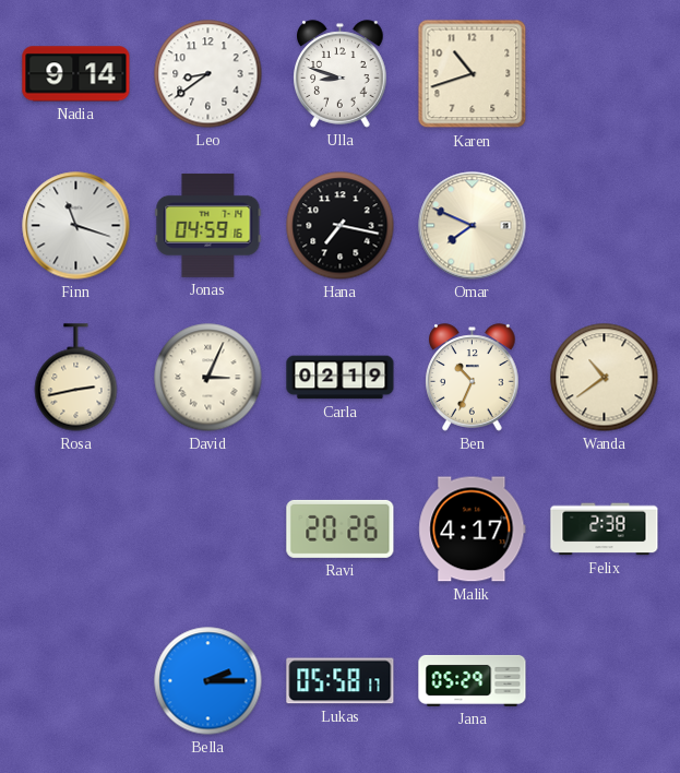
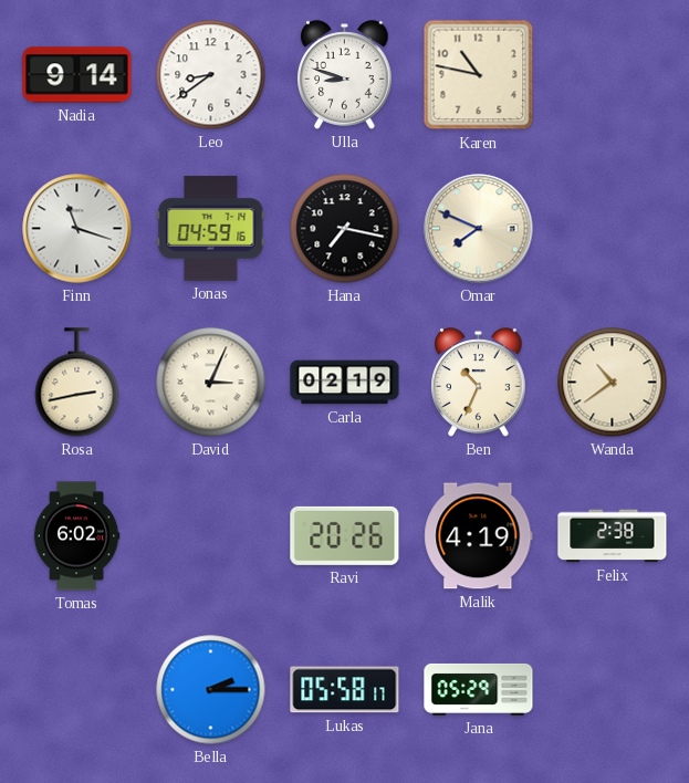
Karen: 10:42 -> 10:47 (479, 75)
Tomas: none -> 6:02 (76, 536)
Malik: 4:17 -> 4:19 (479, 536)
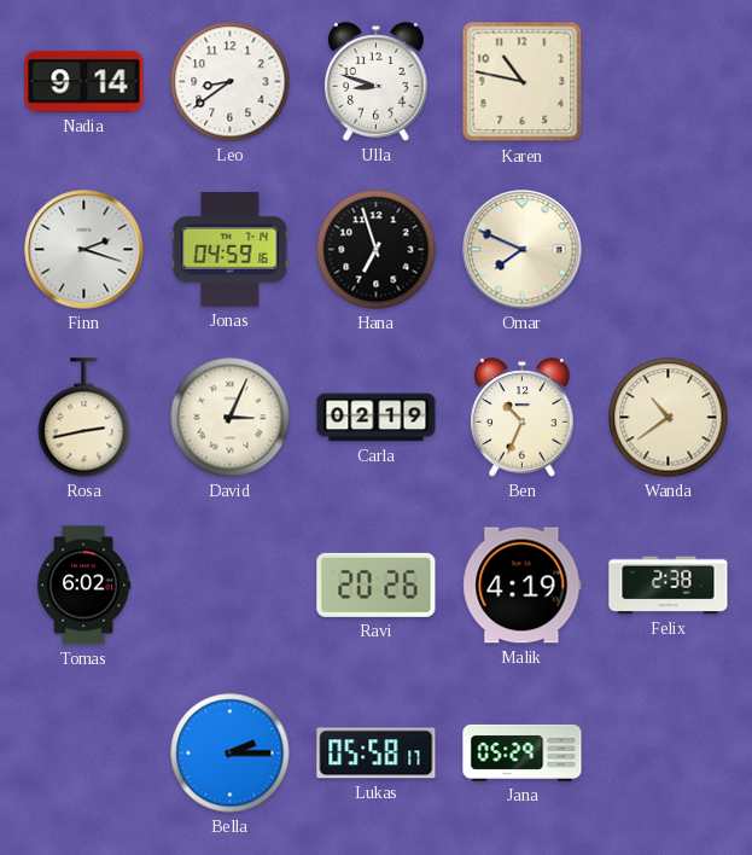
Finn: 11:18 -> 2:18 (84, 250)
Hana: 7:17 -> 6:57 (377, 250)
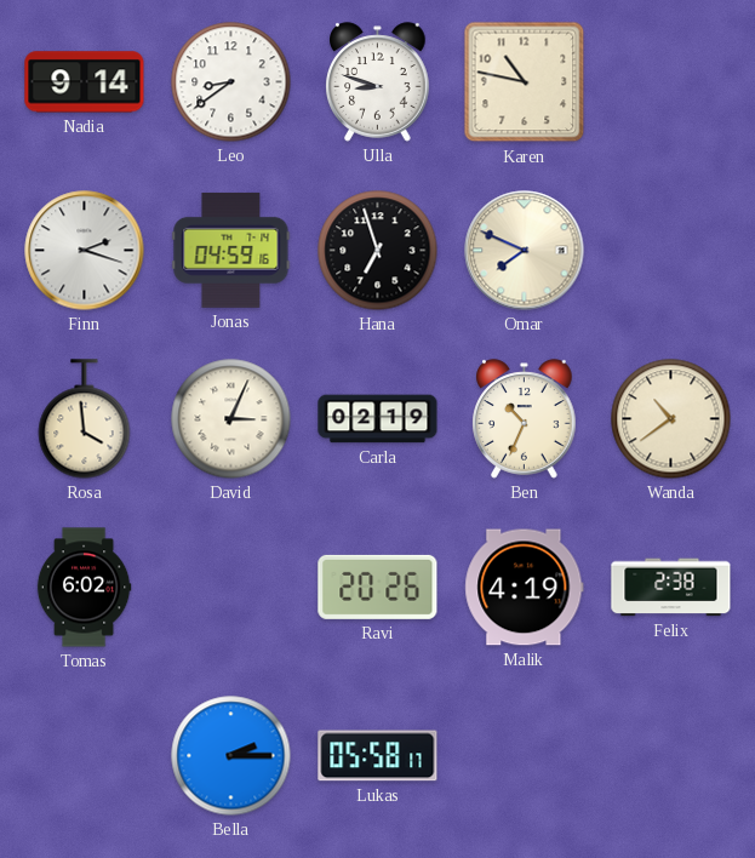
Rosa: 2:43 -> 3:59 (85, 419)
Jana: 05:29 -> none (523, 752)
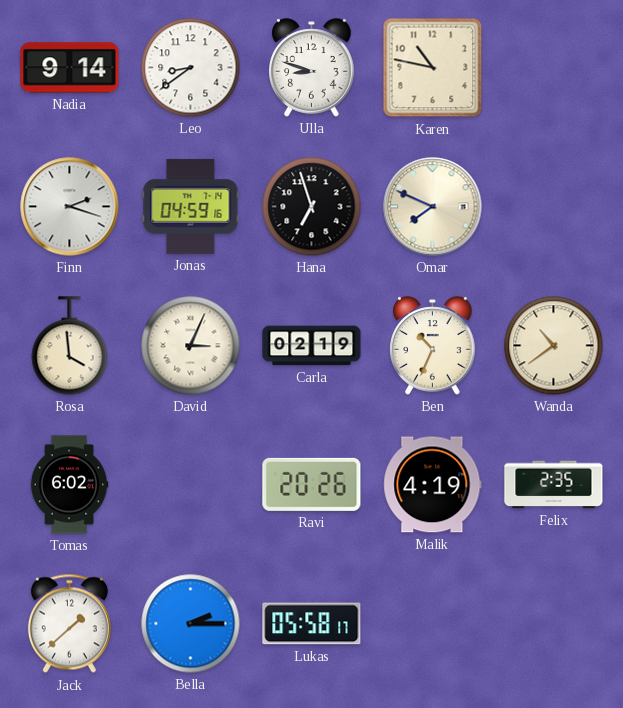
Felix: 2:38 -> 2:35 (554, 485)
Jack: none -> 1:38 (69, 624)
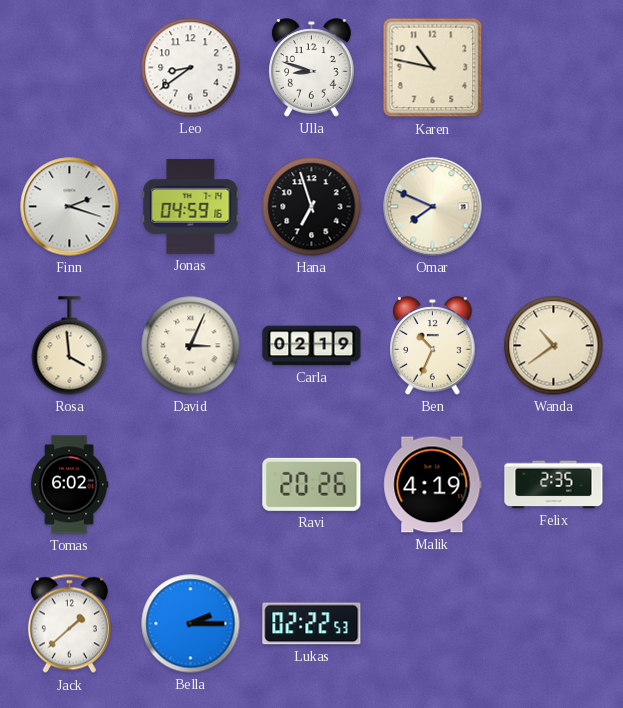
Nadia: 9:14 -> none (70, 68)
Lukas: 05:58 -> 02:22 (312, 624)
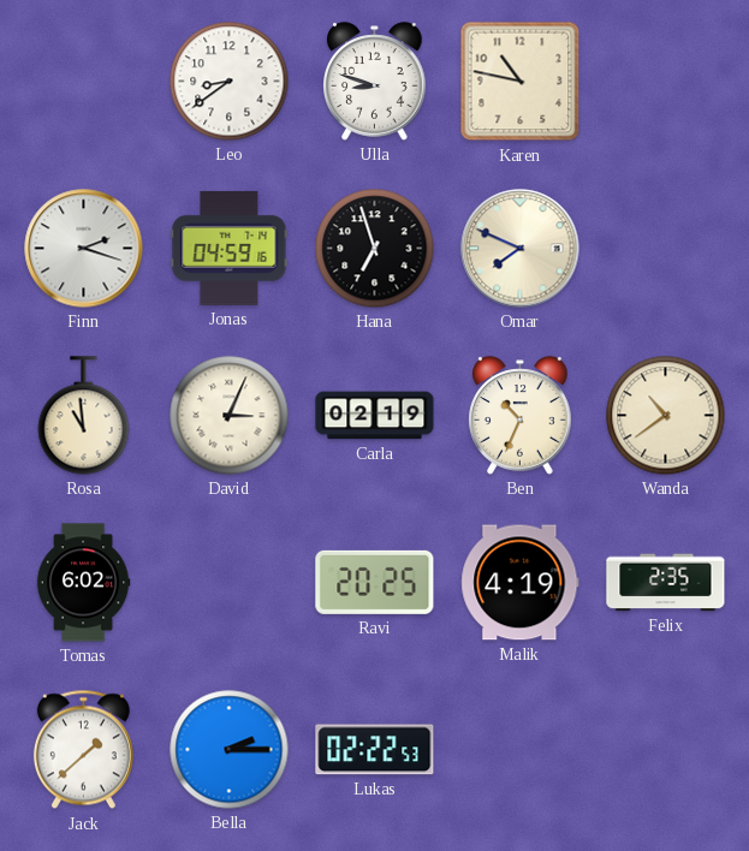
Rosa: 3:59 -> 10:59 (84, 416)
Ravi: 20:26 -> 20:25 (375, 582)
